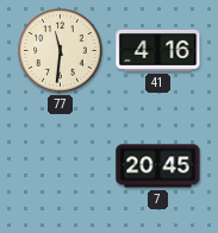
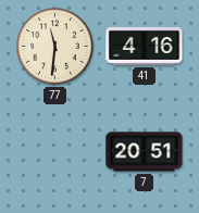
7: 20:45 -> 20:51 (145, 152)
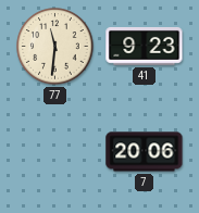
41: 4:16 -> 9:23 (145, 46)
7: 20:51 -> 20:06 (145, 152)
